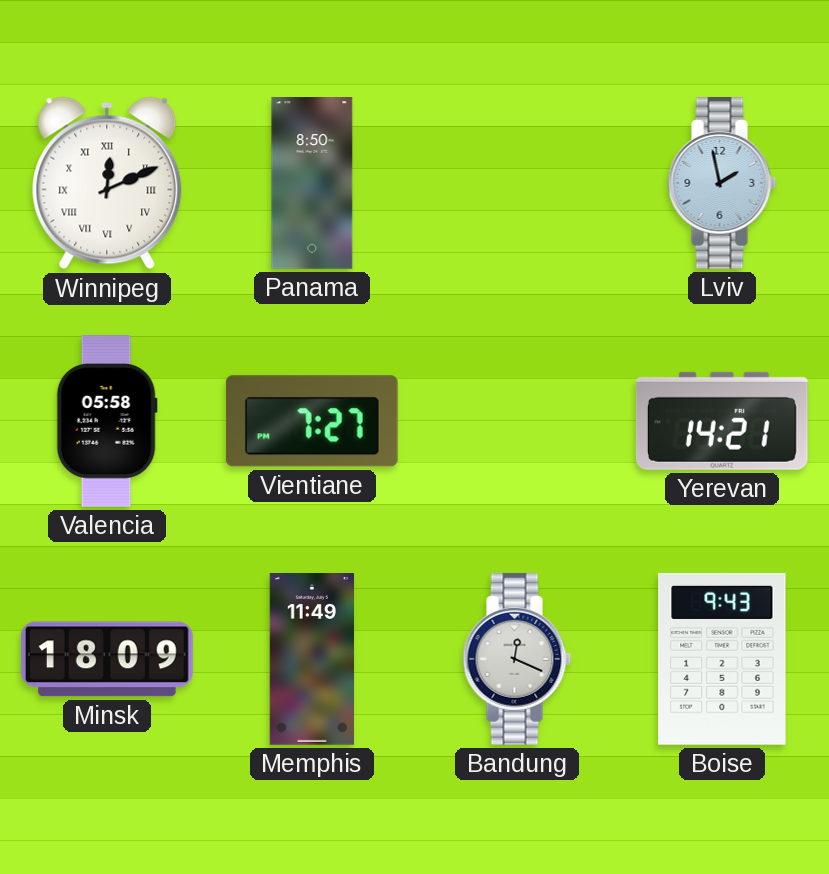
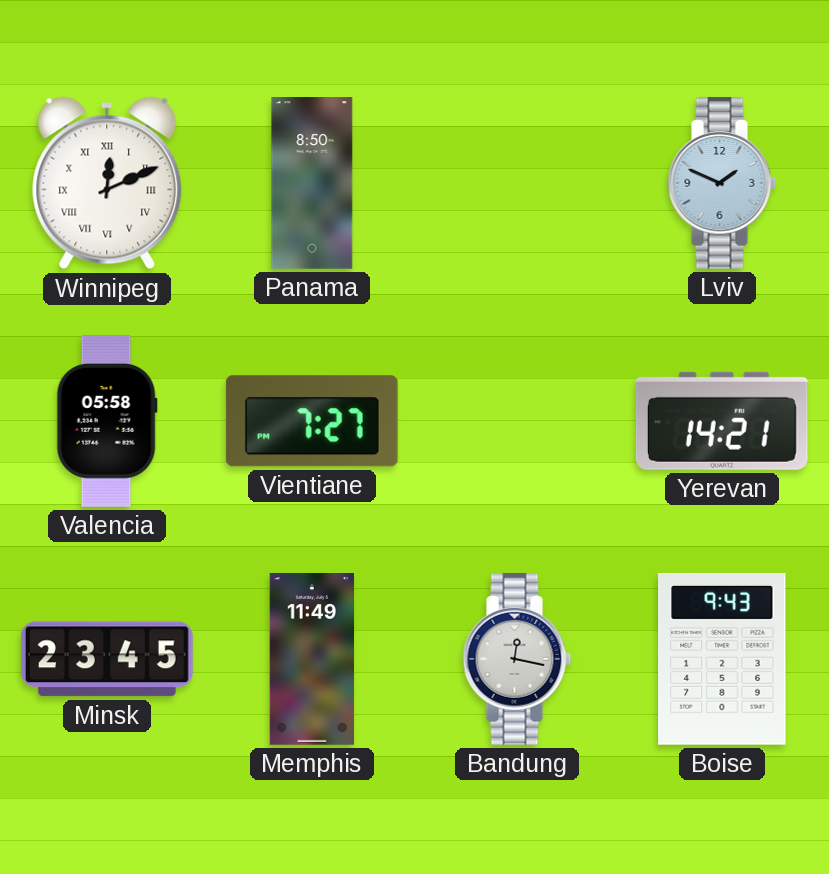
Lviv: 1:58 -> 1:49 (722, 184)
Minsk: 18:09 -> 23:45 (107, 659)
Bandung: 12:19 -> 12:17 (517, 660)
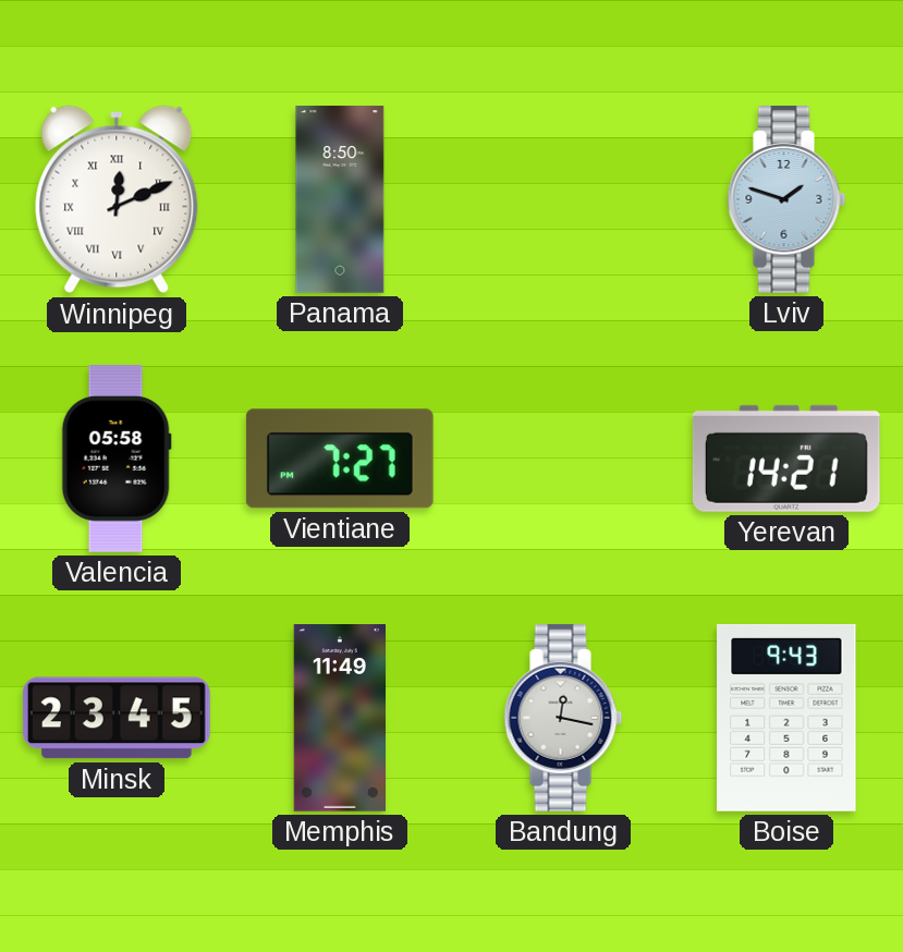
Lviv: 1:49 -> 1:48 (786, 200)
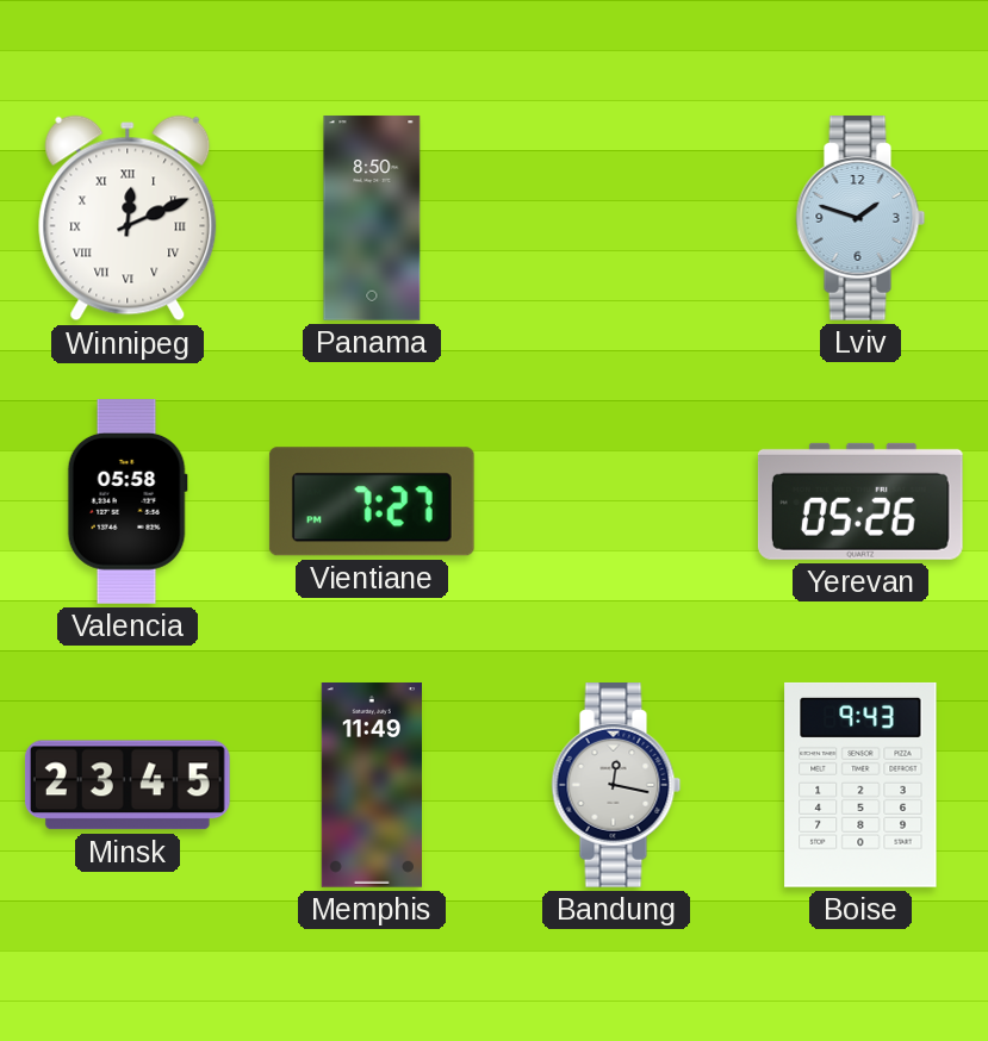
Yerevan: 14:21 -> 05:26 (860, 501)
